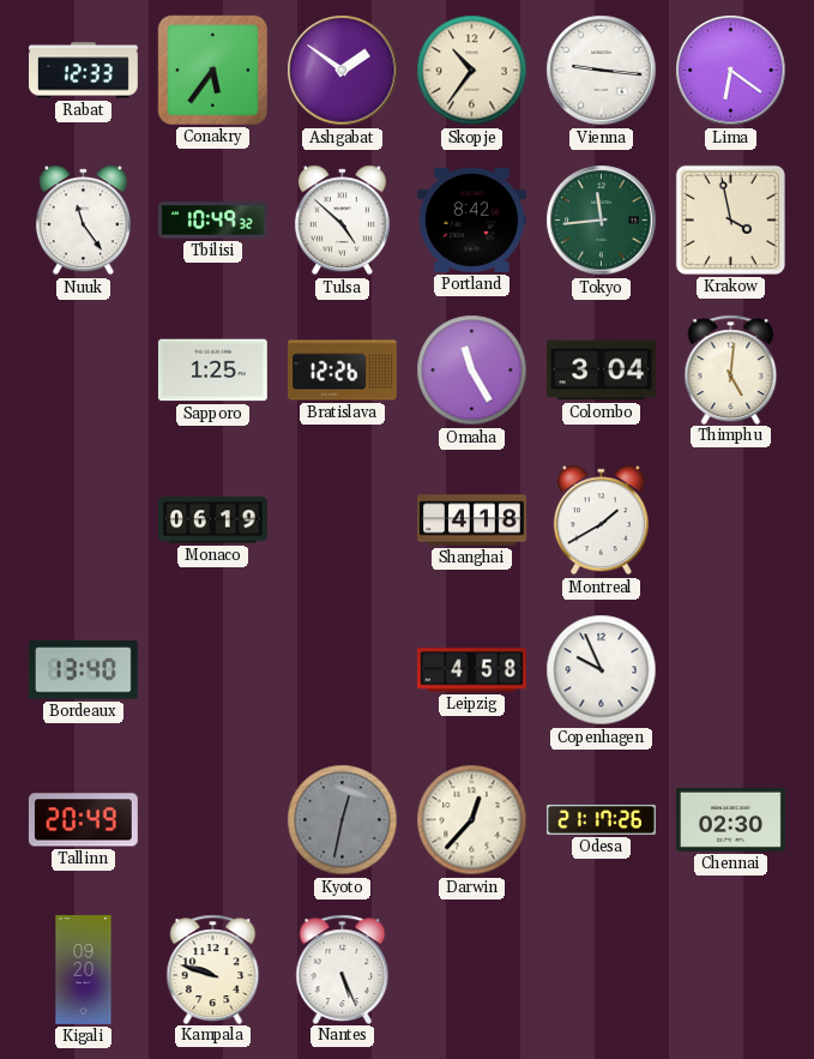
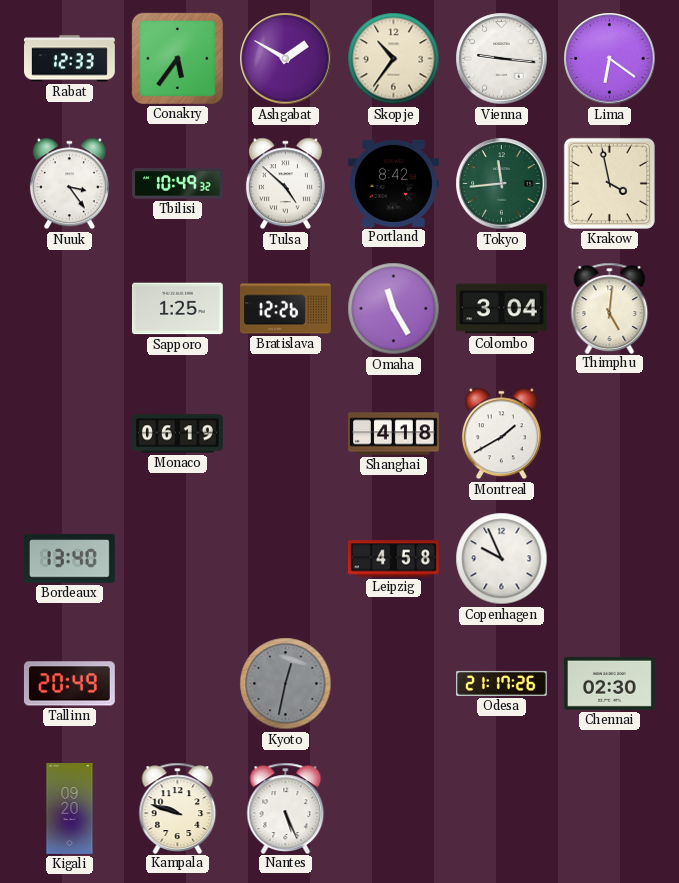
Ashgabat: 1:51 -> 1:50 (286, 59)
Nuuk: 11:24 -> 3:24 (69, 184)
Darwin: 12:37 -> none (472, 820)
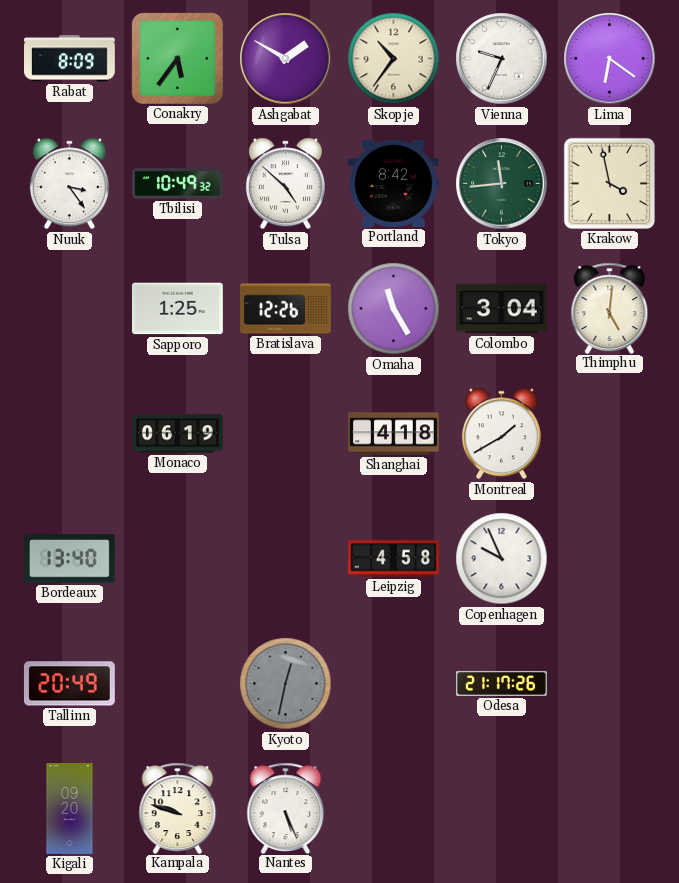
Rabat: 12:33 -> 8:09 (70, 59)
Vienna: 9:16 -> 9:34 (502, 59)
Chennai: 02:30 -> none (609, 683)
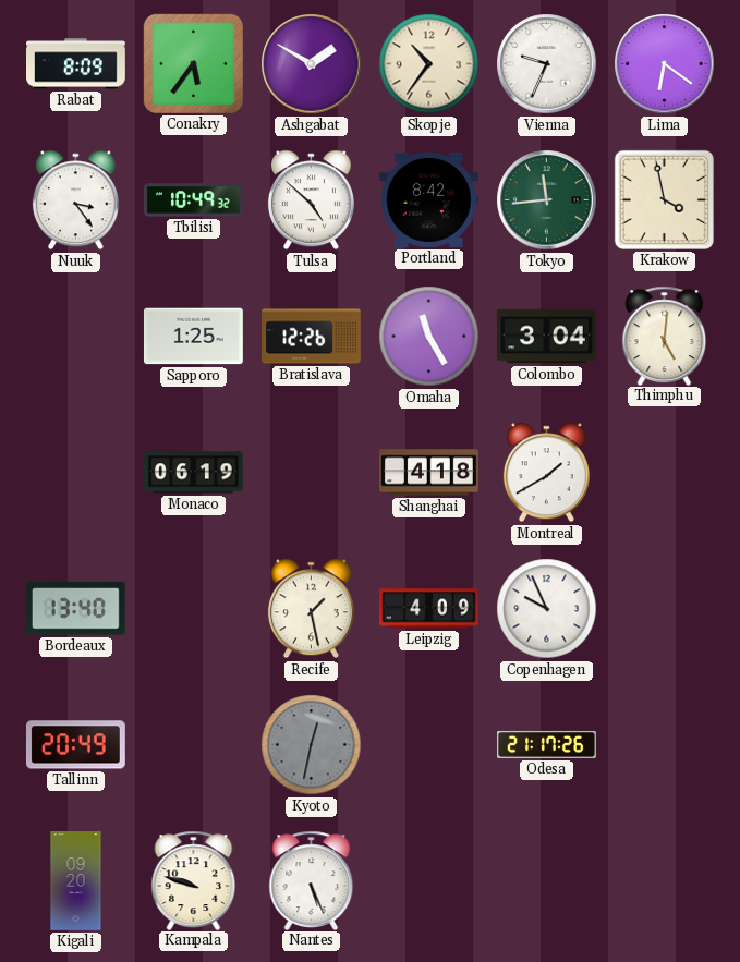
Recife: none -> 1:28 (311, 609)
Leipzig: 4:58 -> 4:09 (429, 609)
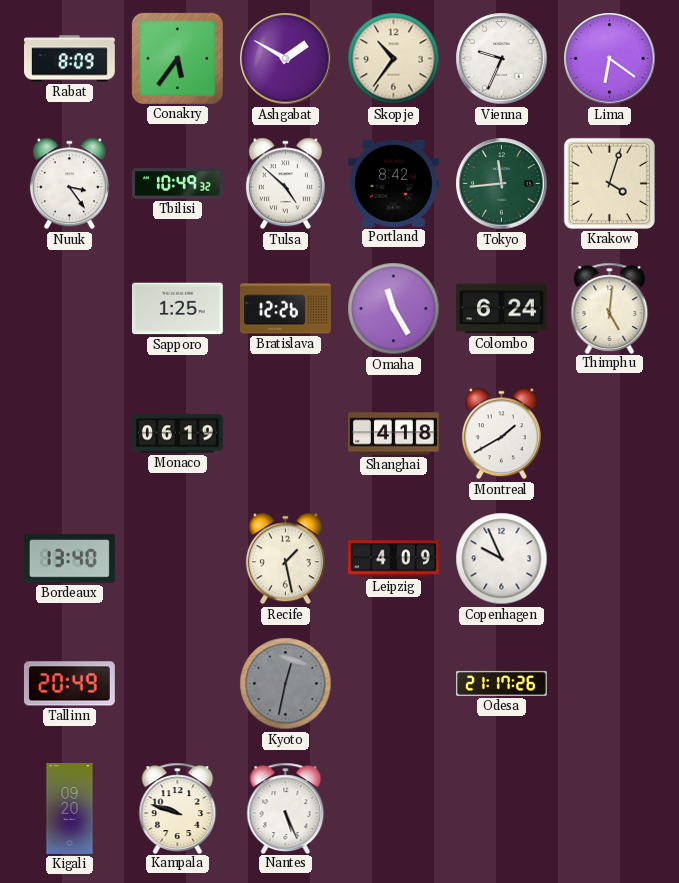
Krakow: 3:58 -> 4:03 (609, 183)
Colombo: 3:04 -> 6:24 (502, 309)
